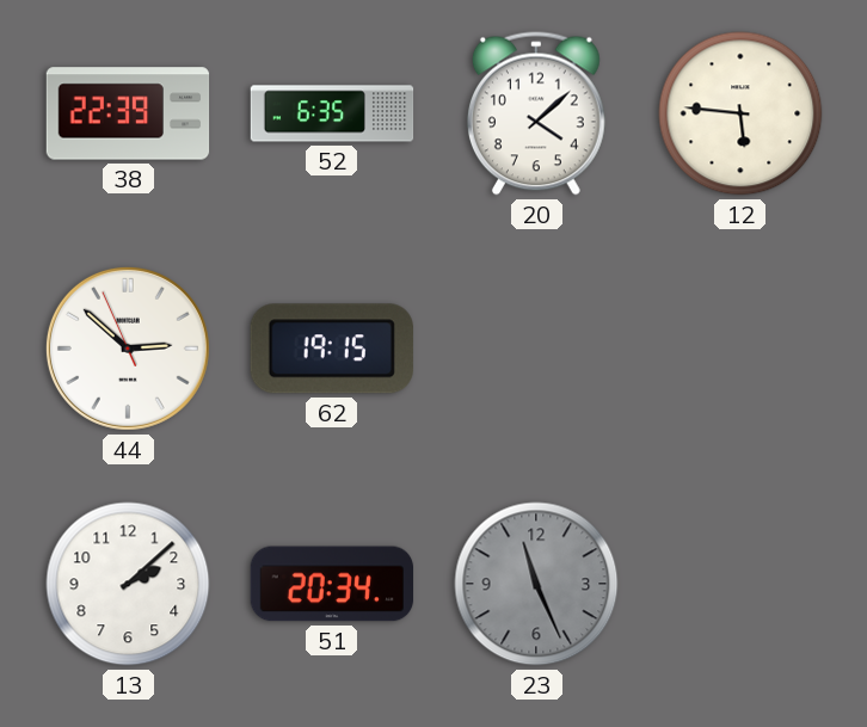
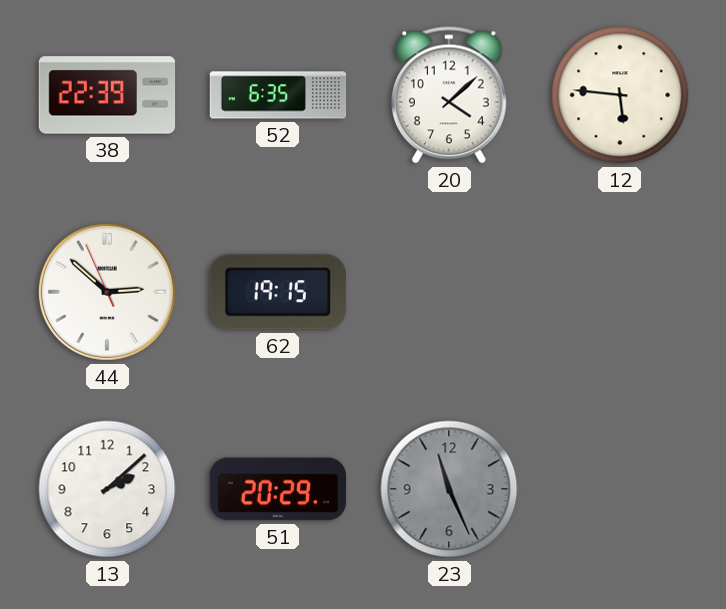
51: 20:34 -> 20:29 (278, 489)
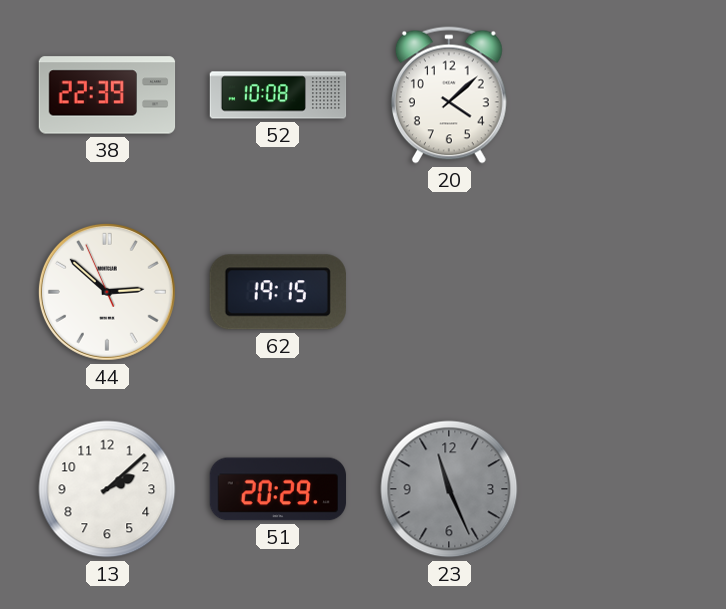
52: 6:35 -> 10:08 (278, 95)
12: 5:46 -> none (620, 95)
